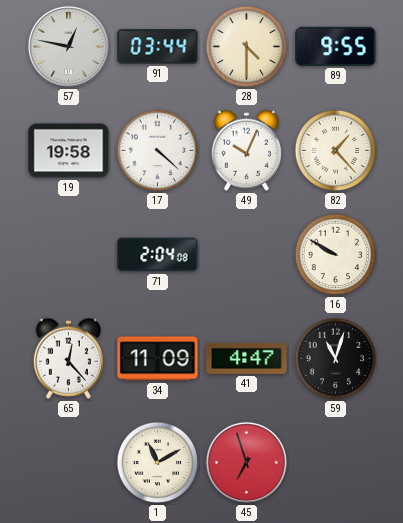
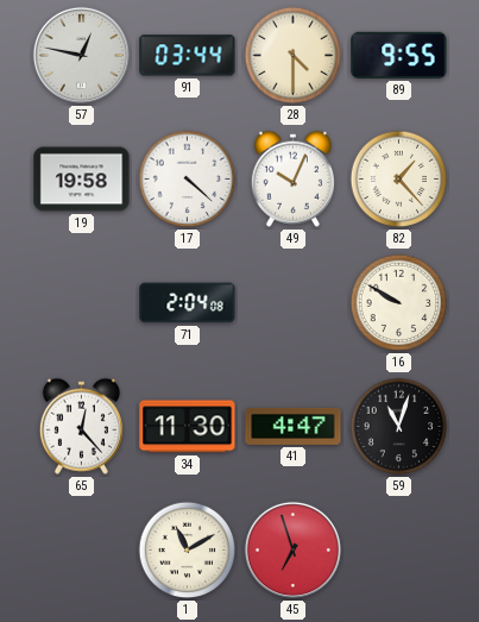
34: 11:09 -> 11:30 (188, 427)
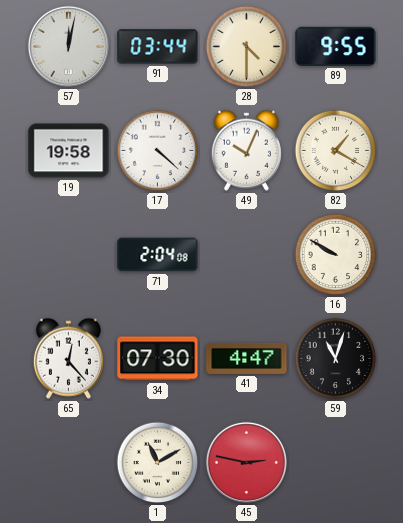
57: 12:47 -> 12:02 (68, 46)
82: 1:23 -> 1:20 (336, 151)
34: 11:30 -> 07:30 (158, 359)
45: 6:57 -> 2:47 (246, 462)
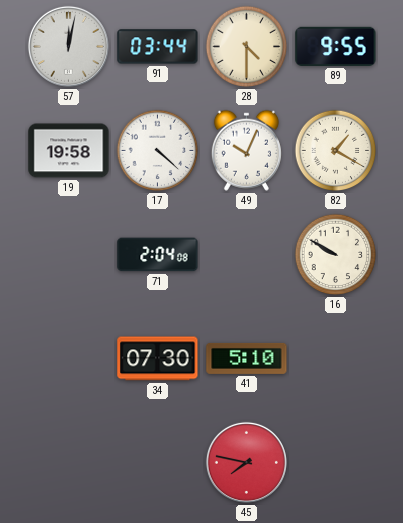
65: 12:23 -> none (68, 358)
41: 4:47 -> 5:10 (247, 358)
59: 11:03 -> none (336, 359)
1: 11:10 -> none (158, 463)
45: 2:47 -> 7:47 (246, 462)
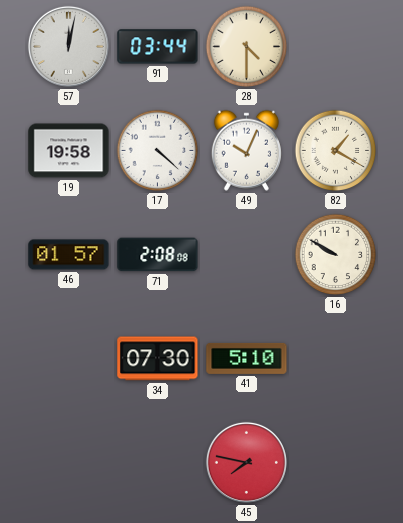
89: 9:55 -> none (336, 46)
46: none -> 01:57 (69, 255)
71: 2:04 -> 2:08 (158, 255)
